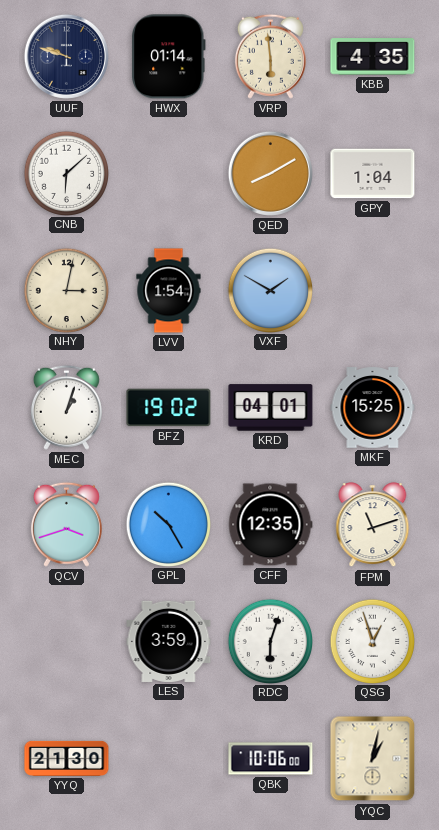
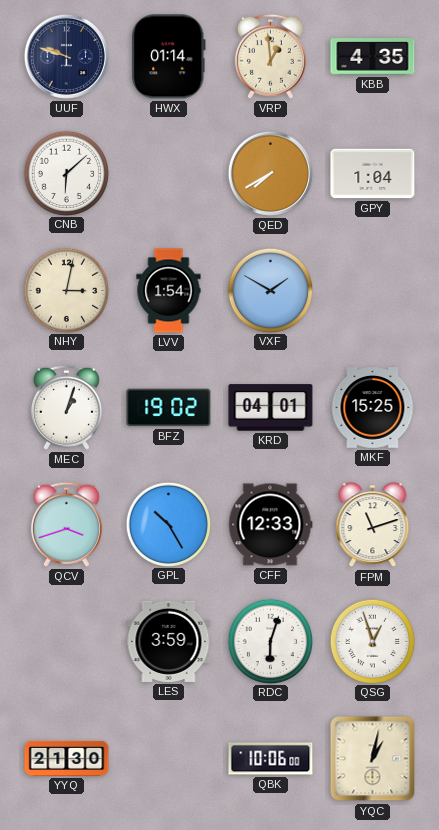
VRP: 5:59 -> 12:59 (270, 56)
QED: 8:10 -> 7:40 (270, 173)
CFF: 12:35 -> 12:33 (270, 525)
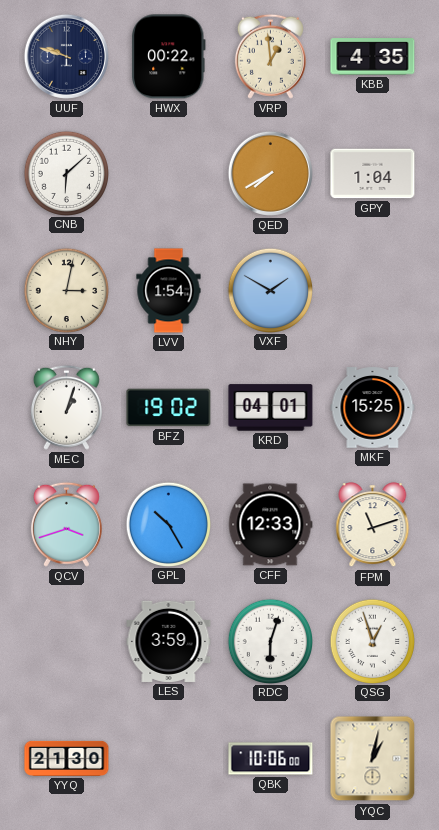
HWX: 01:14 -> 00:22 (169, 57)
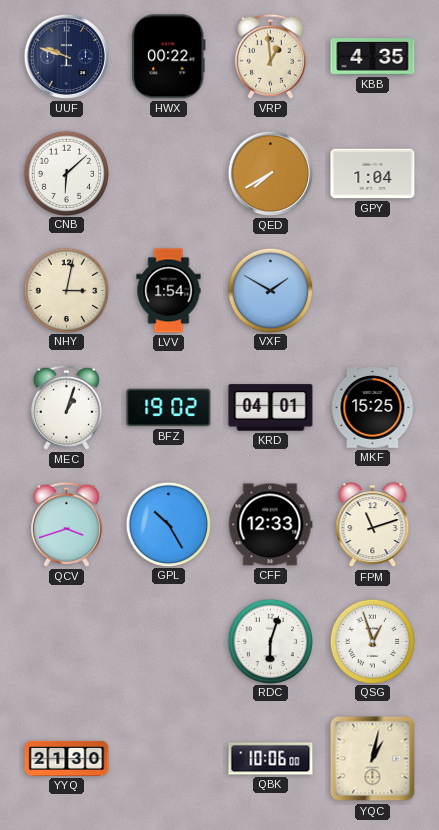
LES: 3:59 -> none (169, 641)
